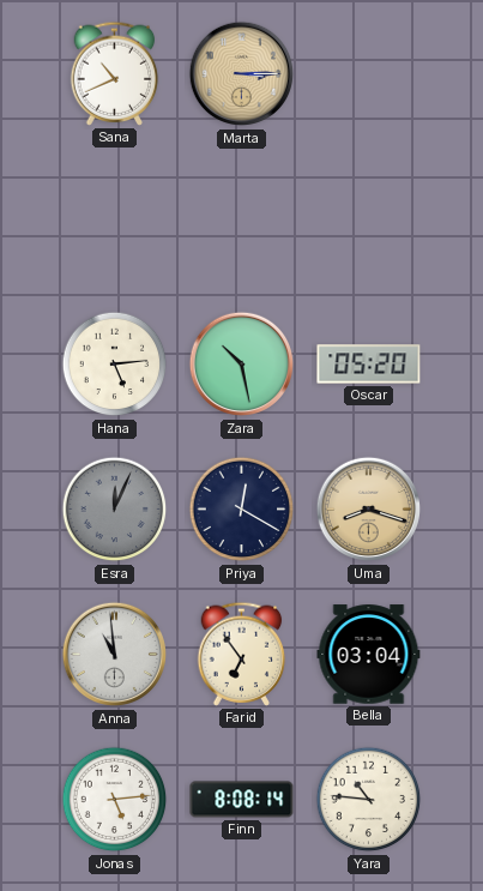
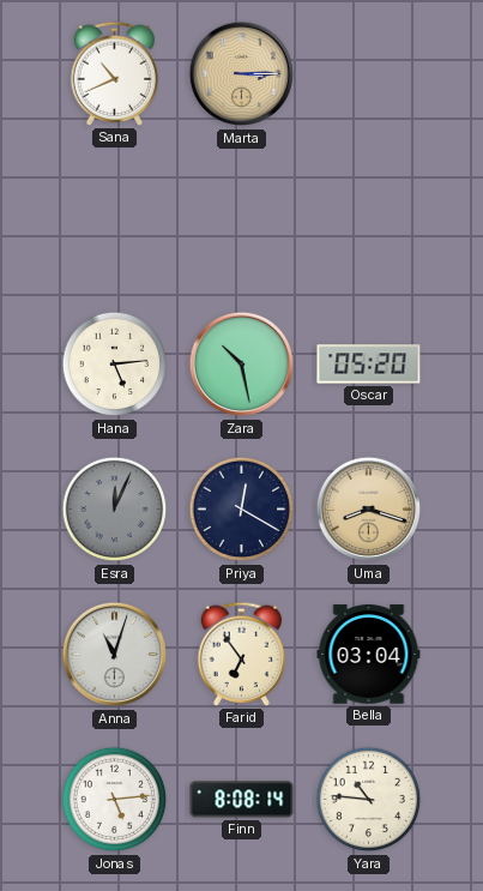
Anna: 10:59 -> 11:03 (115, 655)
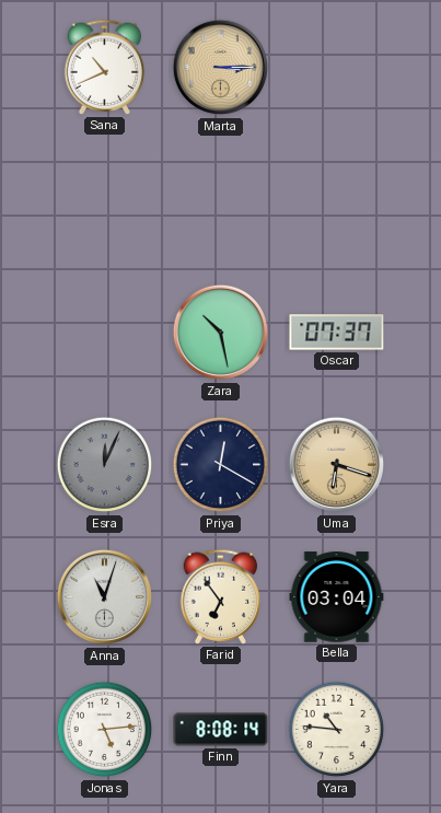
Hana: 5:14 -> none (115, 365)
Oscar: 05:20 -> 07:37 (337, 333)
Uma: 8:18 -> 6:18 (337, 465)
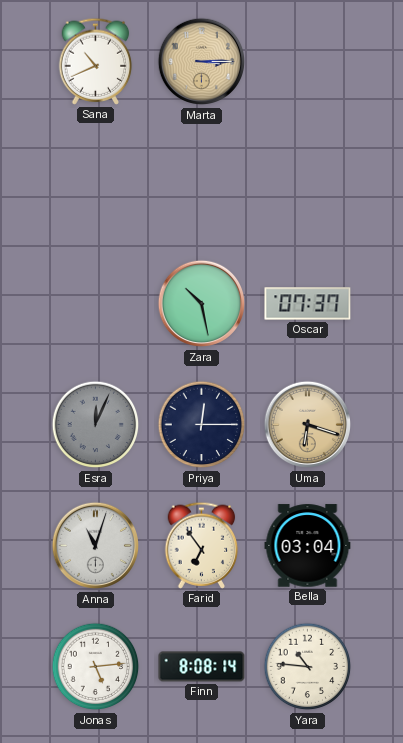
Priya: 12:20 -> 12:15 (202, 425)
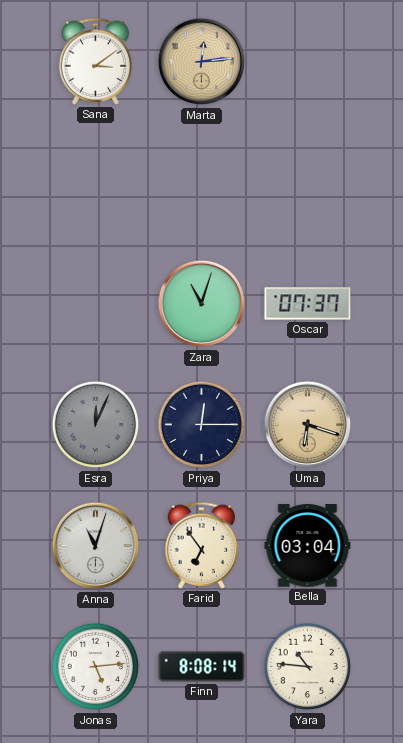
Sana: 10:41 -> 3:09 (96, 61)
Marta: 3:15 -> 12:14 (202, 62)
Zara: 10:28 -> 11:03 (202, 304)
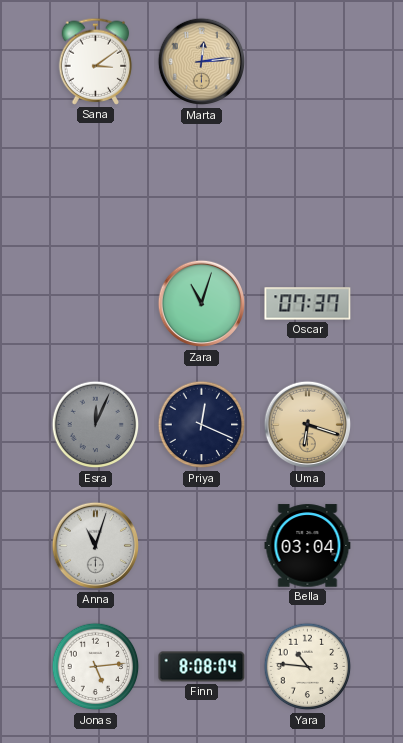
Priya: 12:15 -> 12:19 (202, 425)
Farid: 6:54 -> none (202, 545)
Finn: 8:08:14 -> 8:08:04 (202, 667)
